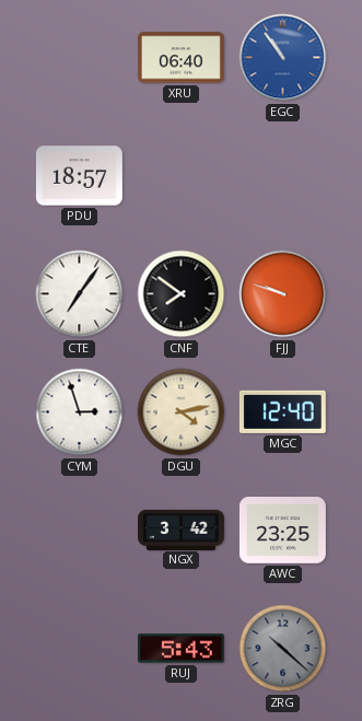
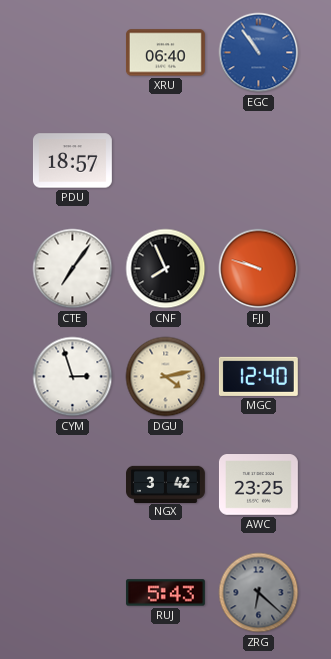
CNF: 7:51 -> 7:56 (166, 269)
ZRG: 10:22 -> 6:22 (259, 593)
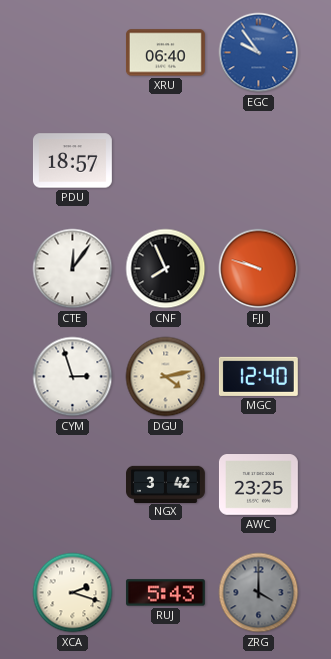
EGC: 10:54 -> 9:54 (259, 53)
CTE: 7:06 -> 12:06 (73, 269)
XCA: none -> 2:18 (73, 593)
ZRG: 6:22 -> 4:00 (259, 593)
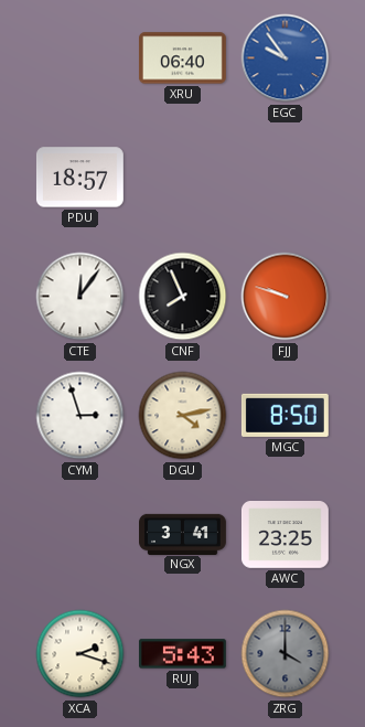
MGC: 12:40 -> 8:50 (285, 415)
NGX: 3:42 -> 3:41 (183, 534)
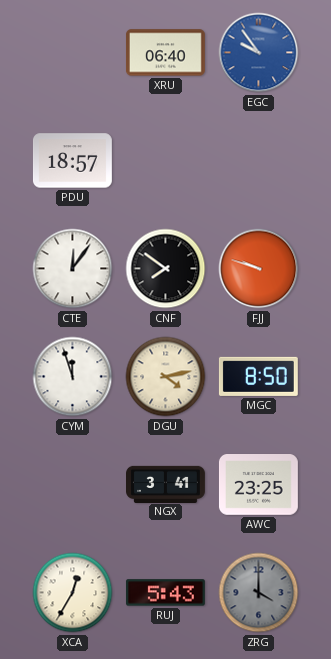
CNF: 7:56 -> 7:51 (166, 269)
CYM: 2:57 -> 11:57 (73, 377)
XCA: 2:18 -> 12:35 (73, 593)
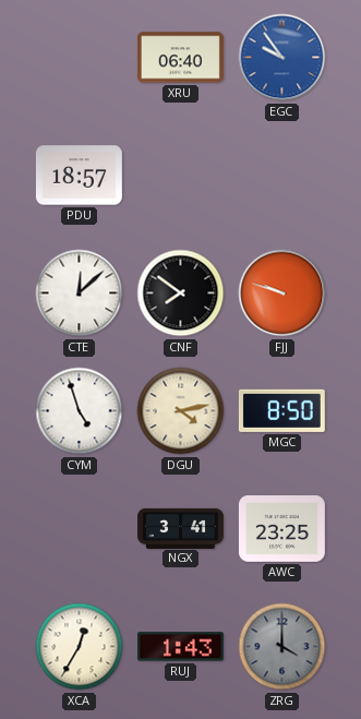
CTE: 12:06 -> 12:08 (80, 293)
CYM: 11:57 -> 4:57 (80, 411)
RUJ: 5:43 -> 1:43 (180, 647)
